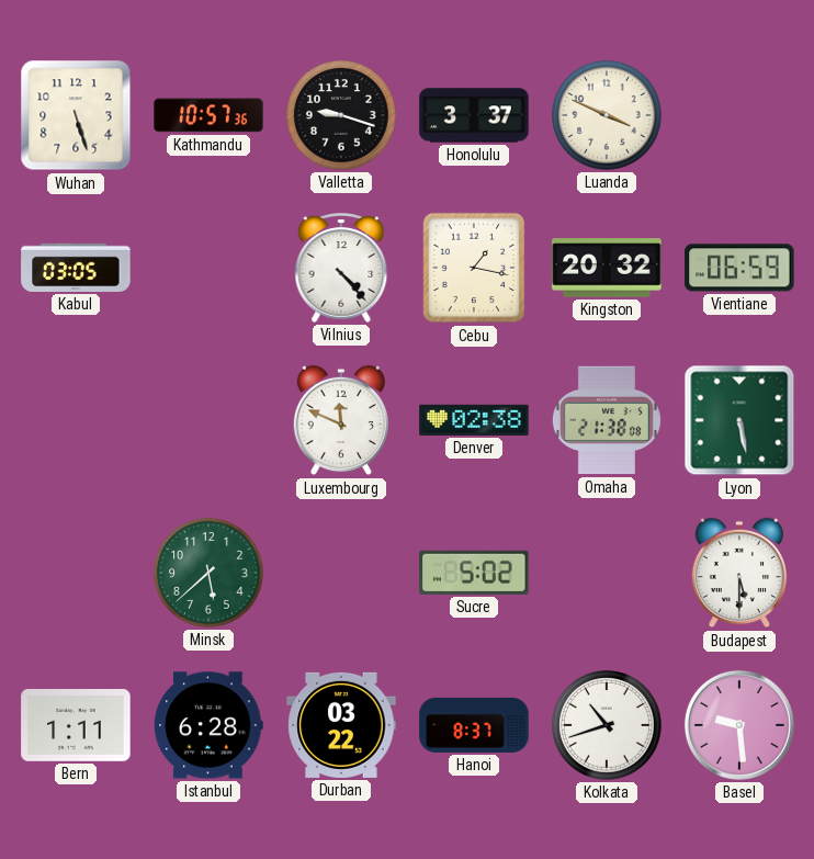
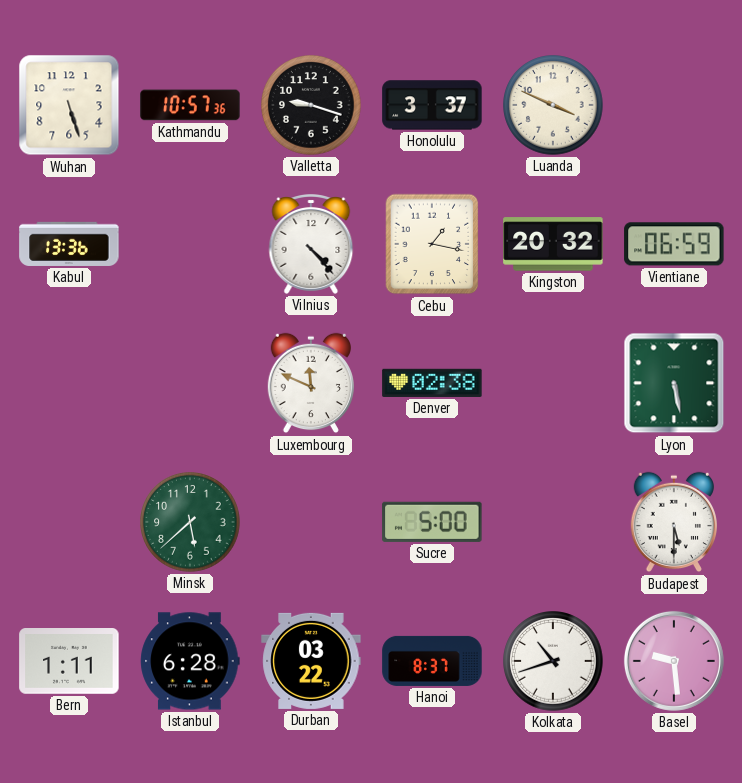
Kabul: 03:05 -> 13:36 (69, 244)
Omaha: 21:38 -> none (607, 420)
Sucre: 5:02 -> 5:00 (432, 522)
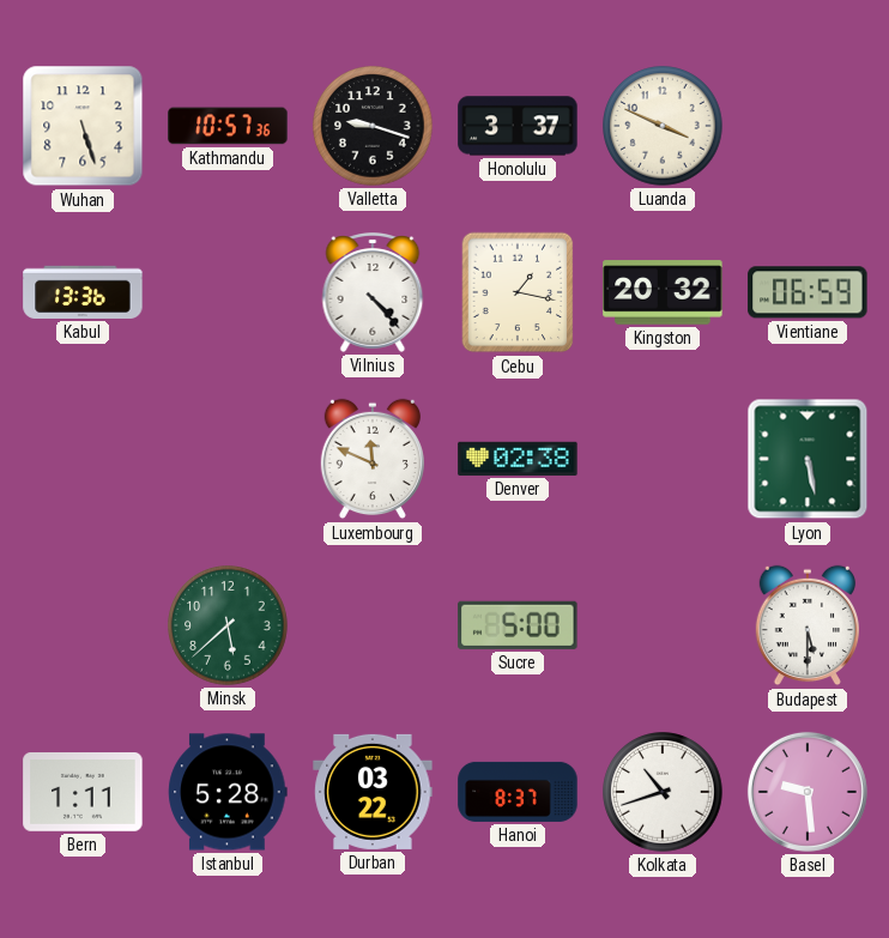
Istanbul: 6:28 -> 5:28 (228, 792)
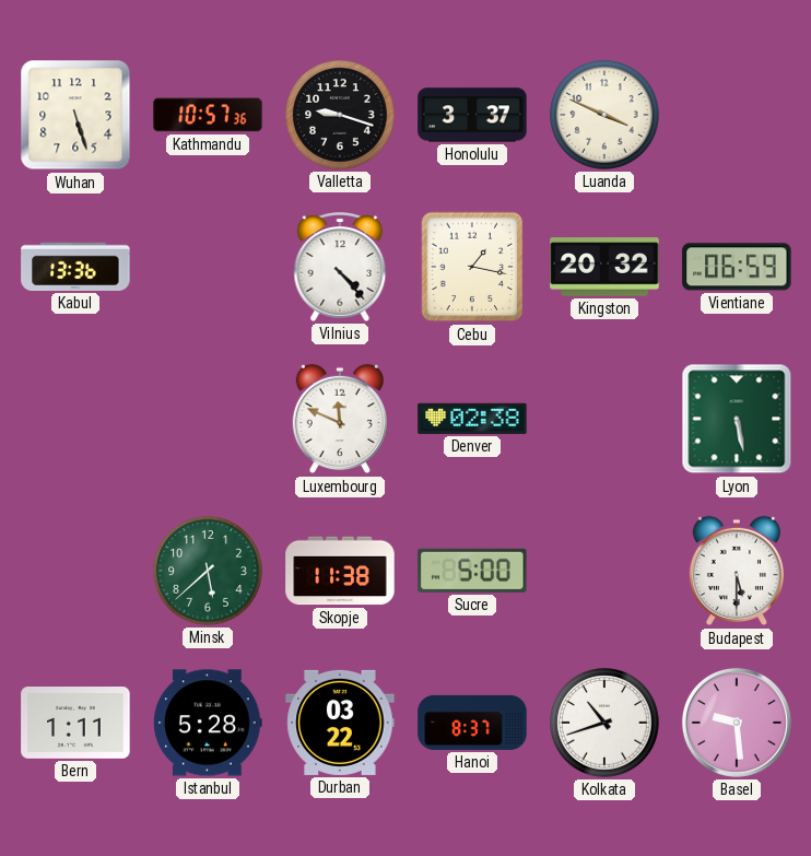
Skopje: none -> 11:38 (340, 571)
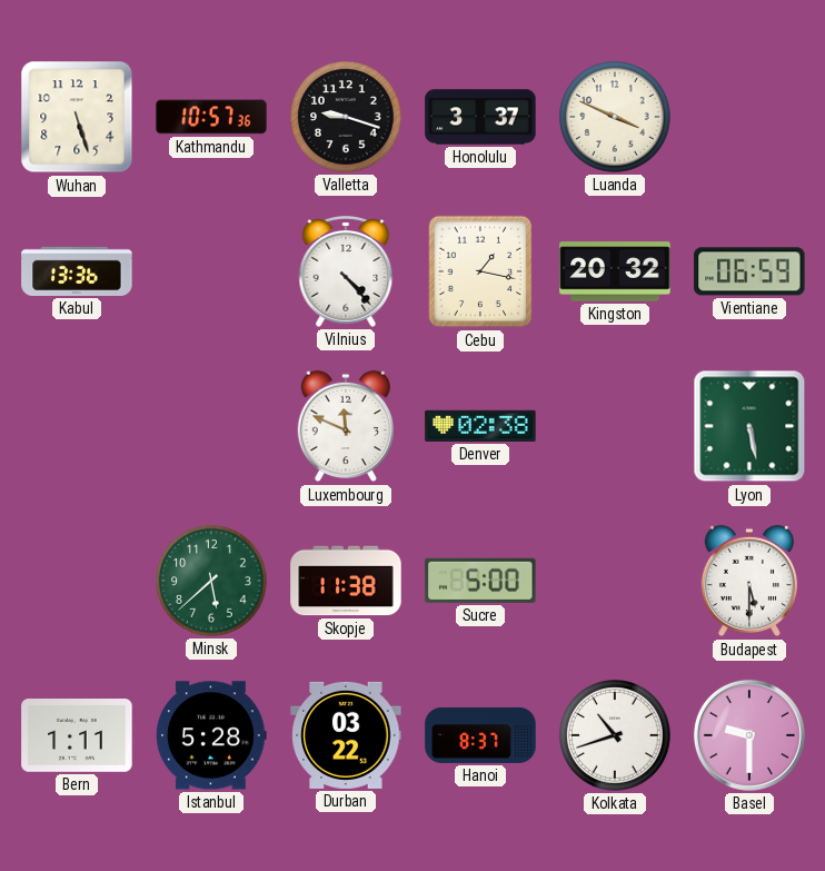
Basel: 9:29 -> 9:30 (749, 735)
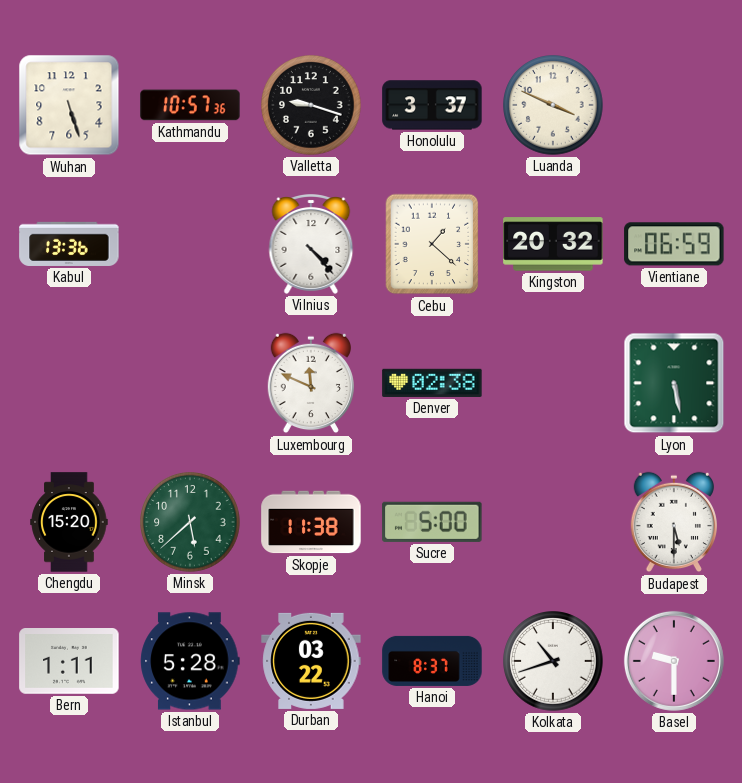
Cebu: 1:17 -> 1:22 (432, 244)
Chengdu: none -> 15:20 (69, 522)
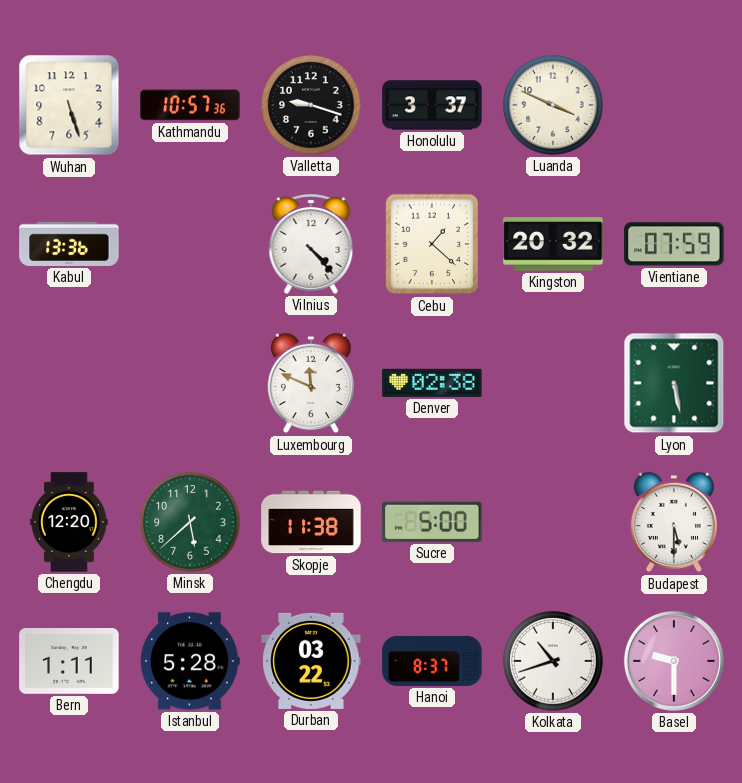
Vientiane: 06:59 -> 07:59 (674, 244)
Chengdu: 15:20 -> 12:20 (69, 522)
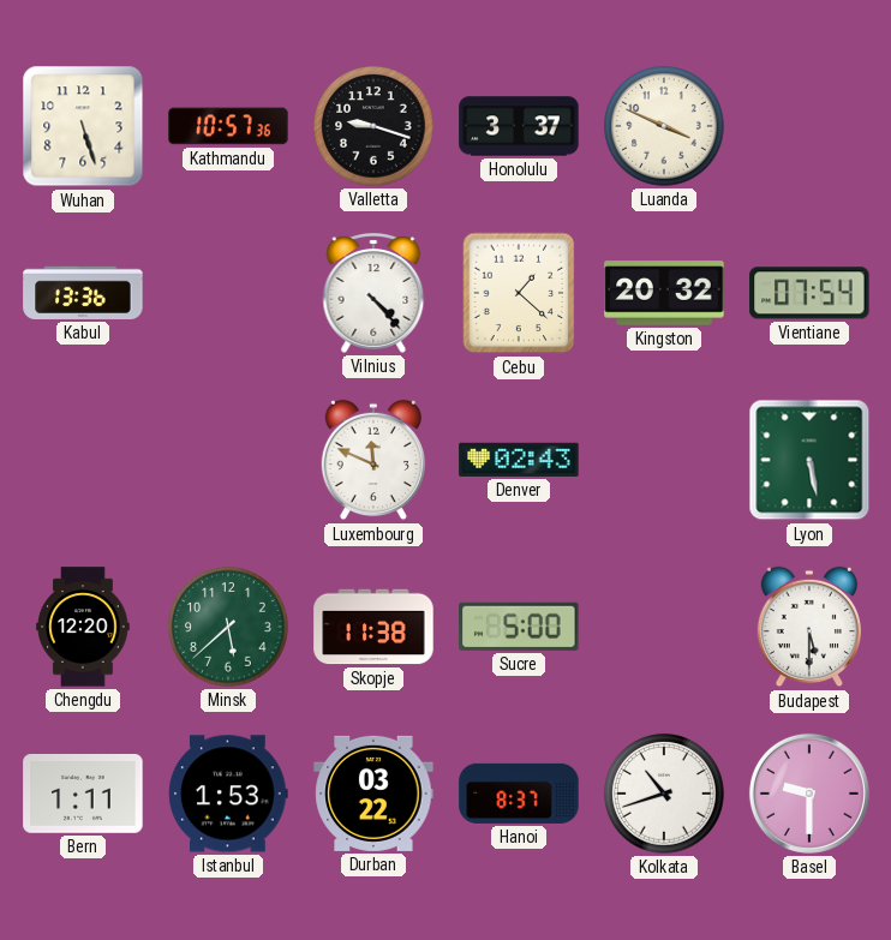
Vientiane: 07:59 -> 07:54 (809, 293)
Denver: 02:38 -> 02:43 (519, 460)
Istanbul: 5:28 -> 1:53 (228, 794)
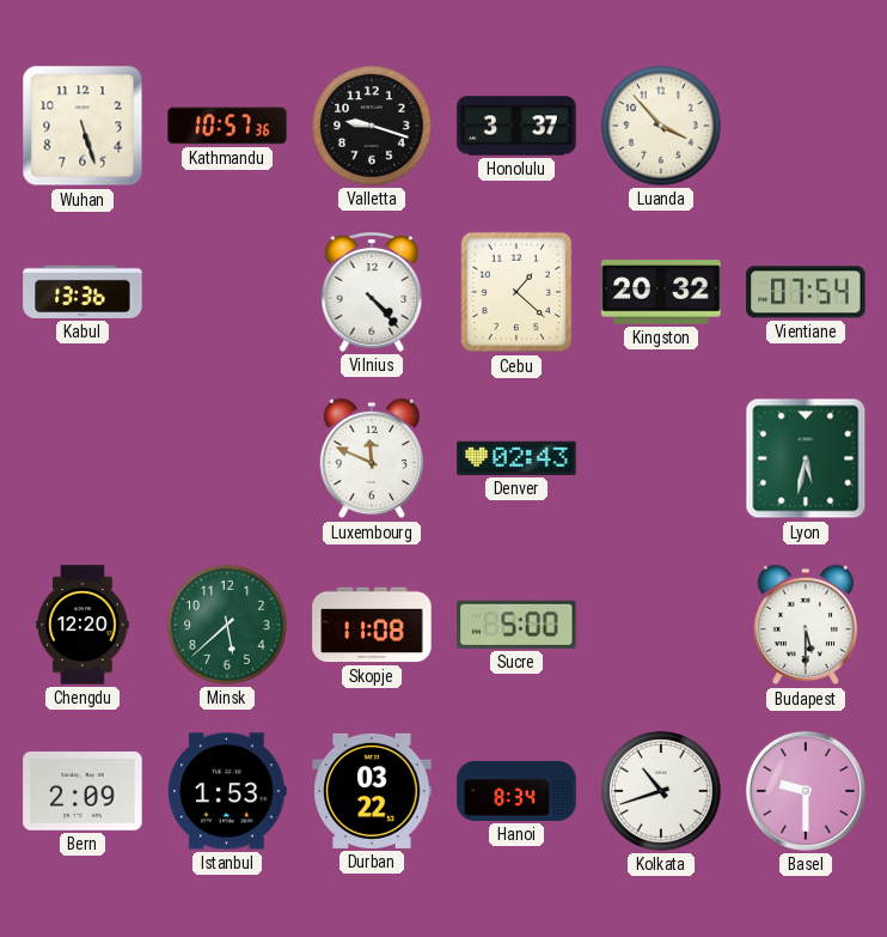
Luanda: 3:49 -> 3:53 (661, 126)
Lyon: 5:28 -> 5:32 (806, 458)
Skopje: 11:38 -> 11:08 (372, 625)
Bern: 1:11 -> 2:09 (82, 792)
Hanoi: 8:37 -> 8:34 (516, 791)
